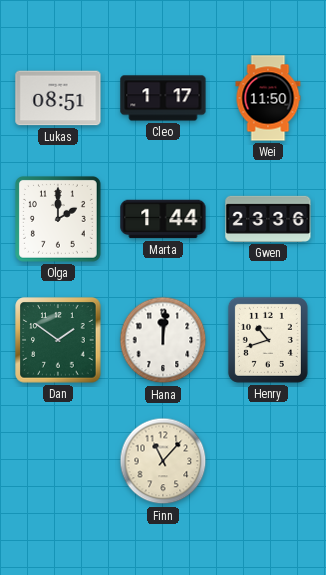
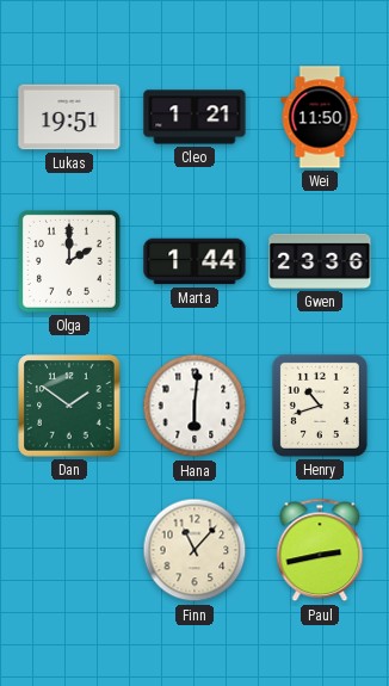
Lukas: 08:51 -> 19:51 (69, 117)
Cleo: 1:17 -> 1:21 (194, 117)
Hana: 12:01 -> 6:01 (194, 406)
Paul: none -> 2:43 (320, 550)
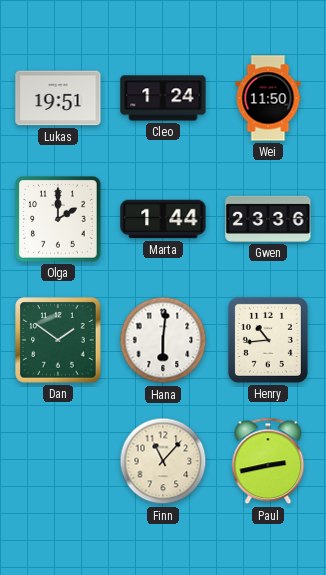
Cleo: 1:21 -> 1:24 (163, 98)
Henry: 10:42 -> 10:44 (268, 340)
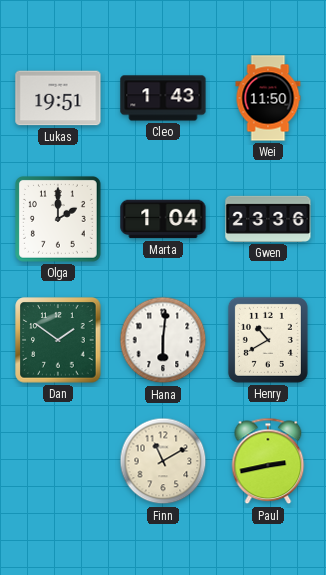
Cleo: 1:24 -> 1:43 (163, 98)
Marta: 1:44 -> 1:04 (163, 219)
Henry: 10:44 -> 10:40 (268, 340)
Finn: 11:07 -> 11:10 (163, 461)
